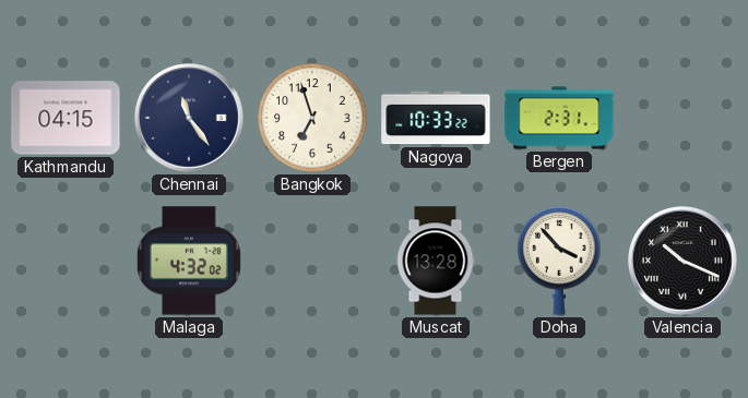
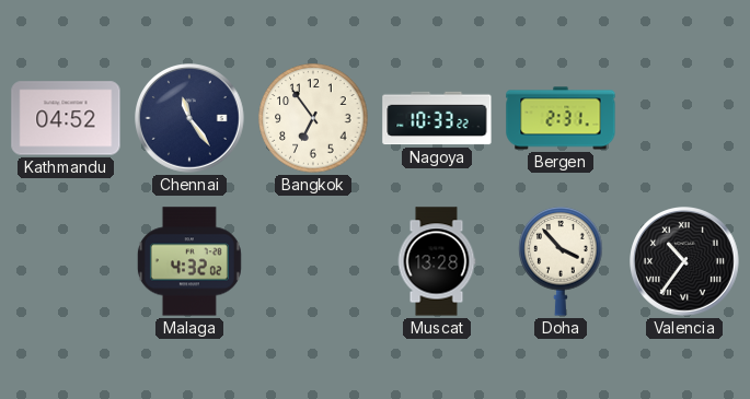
Kathmandu: 04:15 -> 04:52 (66, 118)
Bangkok: 6:57 -> 6:54 (313, 118)
Valencia: 10:19 -> 10:36 (685, 262)
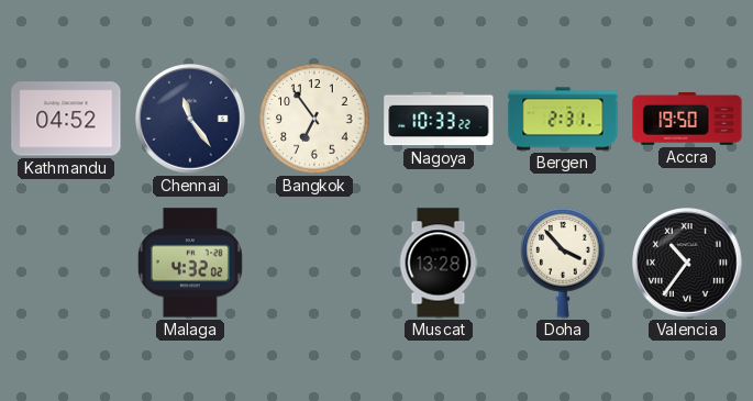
Accra: none -> 19:50 (687, 120)
